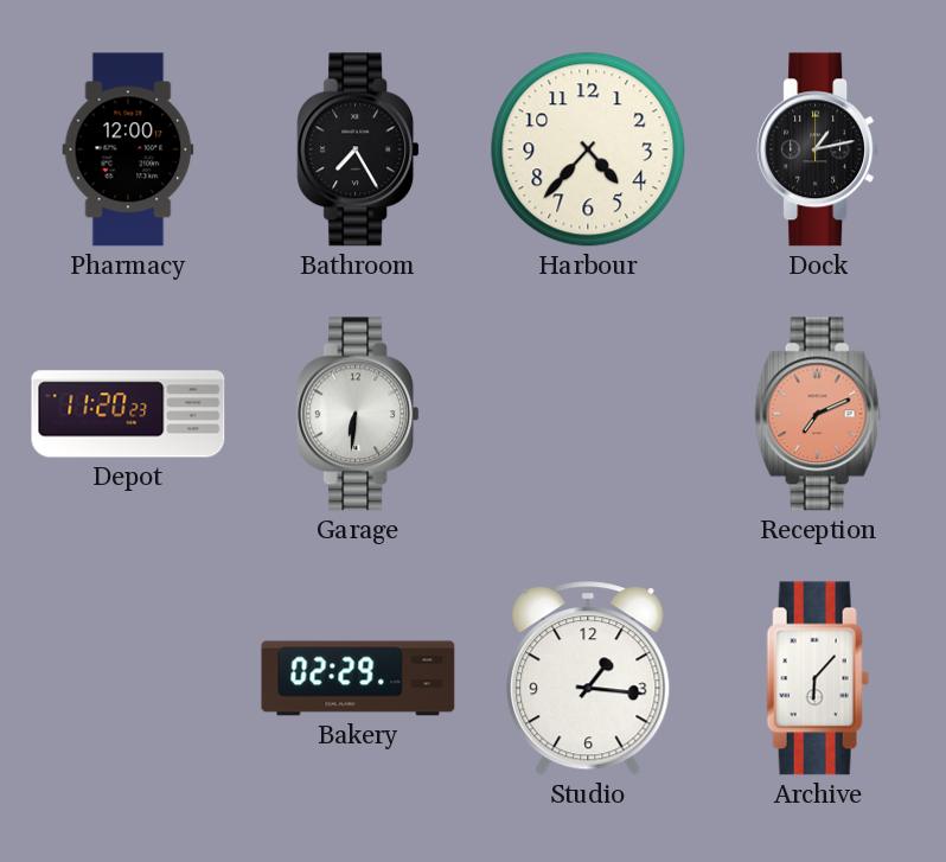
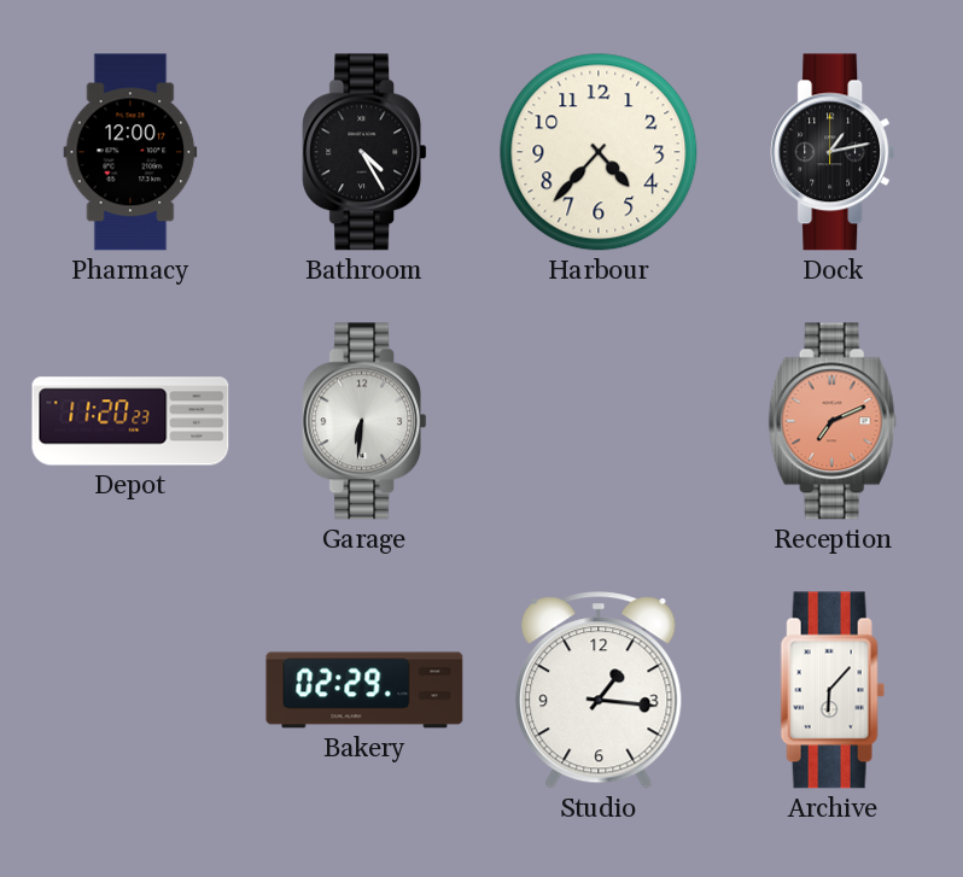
Bathroom: 7:25 -> 4:25 (364, 152)
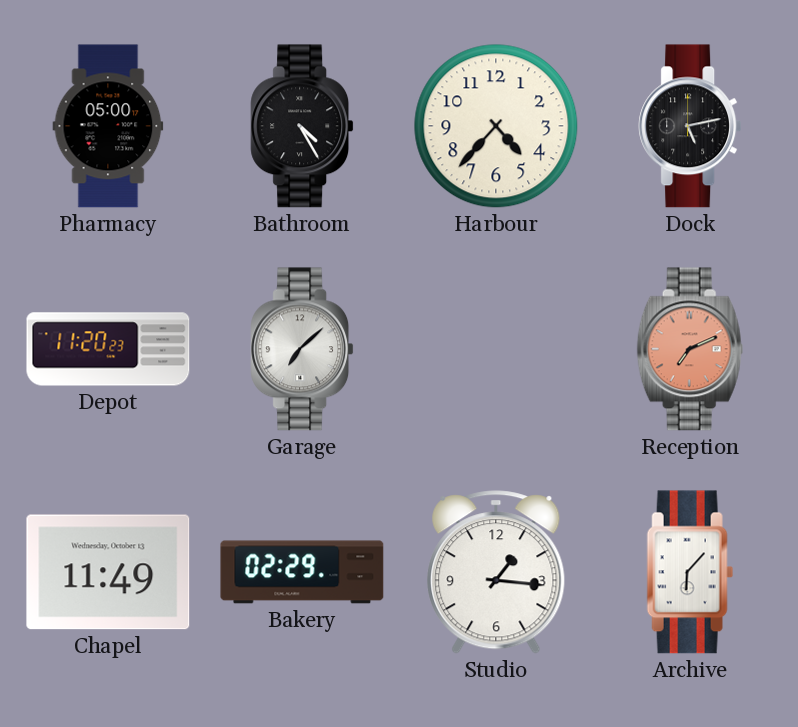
Pharmacy: 12:00 -> 05:00 (108, 126)
Dock: 1:13 -> 5:13 (690, 126)
Garage: 6:31 -> 7:08 (302, 349)
Chapel: none -> 11:49 (108, 572)
